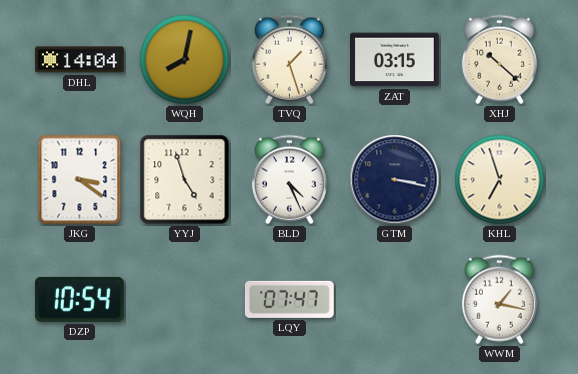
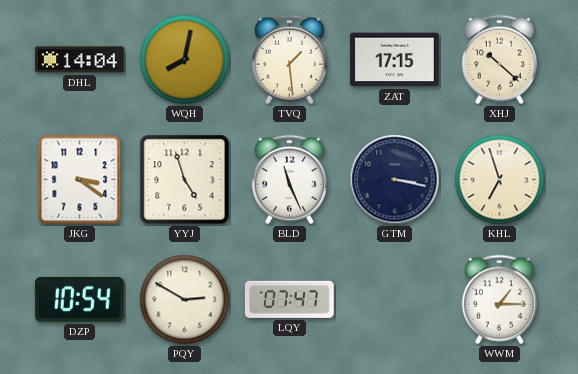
TVQ: 1:27 -> 1:29 (289, 60)
ZAT: 03:15 -> 17:15 (395, 60)
BLD: 4:26 -> 11:26 (289, 180)
PQY: none -> 2:50 (185, 300)
WWM: 1:17 -> 1:15 (499, 300)
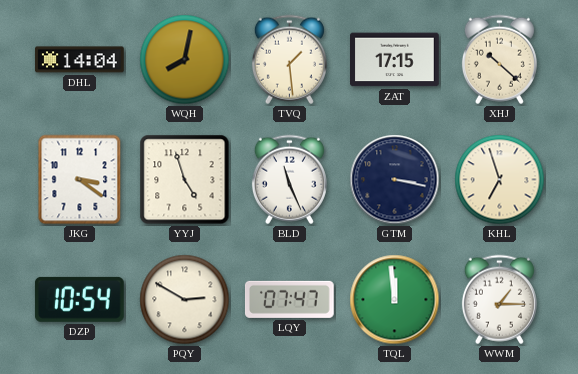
TQL: none -> 11:59 (395, 300)
